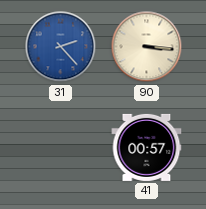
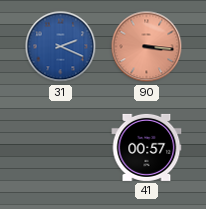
31: 2:23 -> 2:19 (61, 47)
90 dial: cream -> salmon (147, 47)
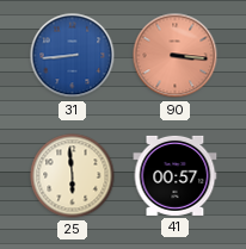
31: 2:19 -> 8:44 (73, 56)
25: none -> 5:59 (73, 176)
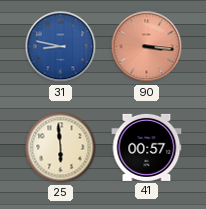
31: 8:44 -> 8:47 (61, 47)
